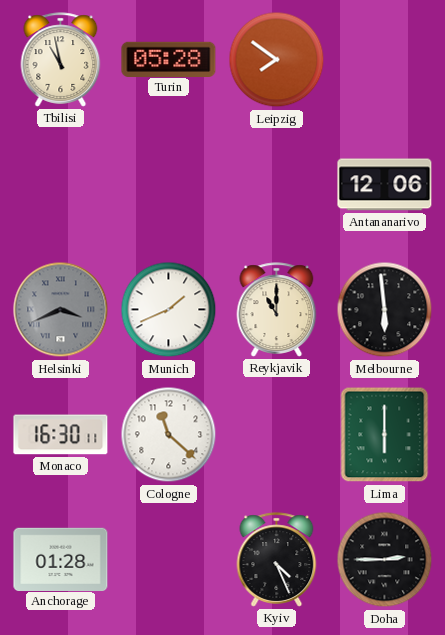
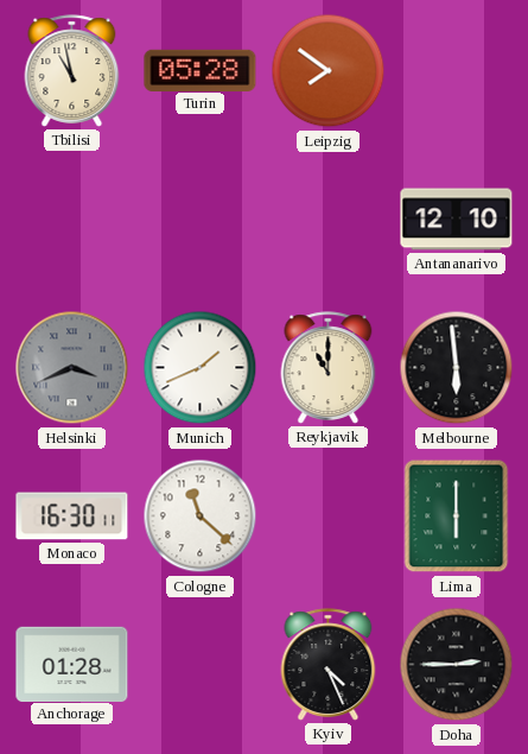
Antananarivo: 12:06 -> 12:10 (457, 220)
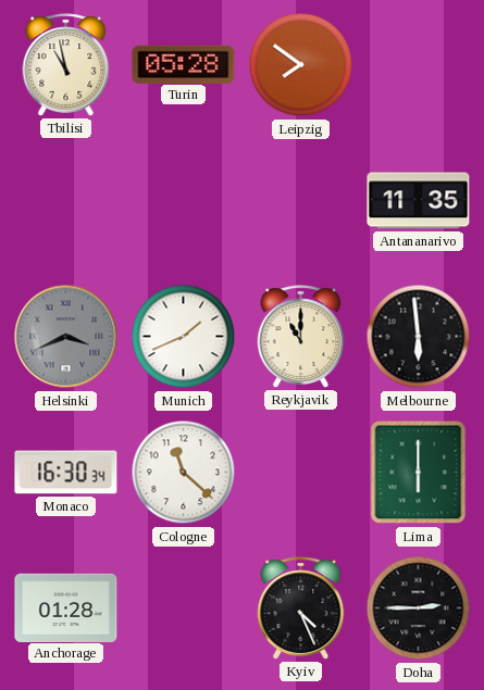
Antananarivo: 12:10 -> 11:35 (419, 201)
Monaco: 16:30:11 -> 16:30:34 (66, 473)
